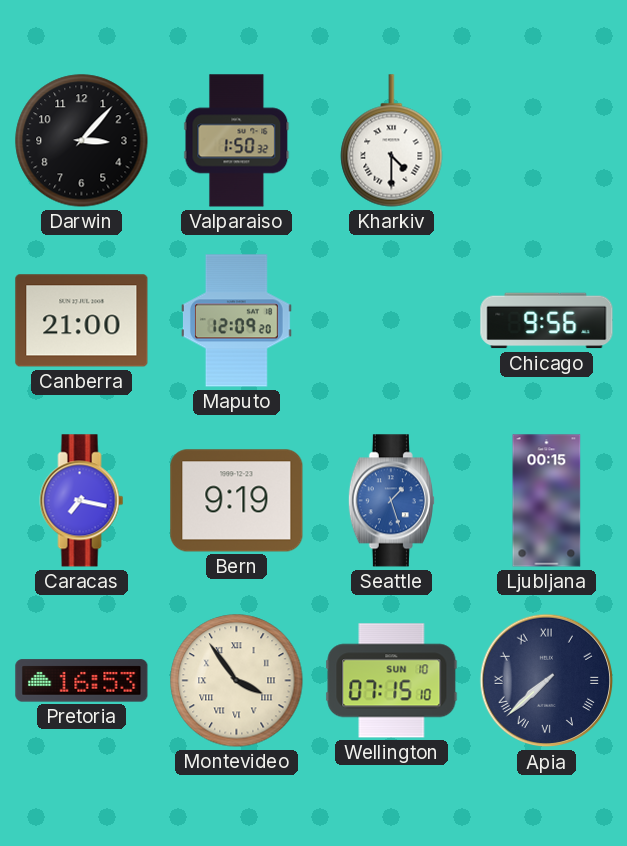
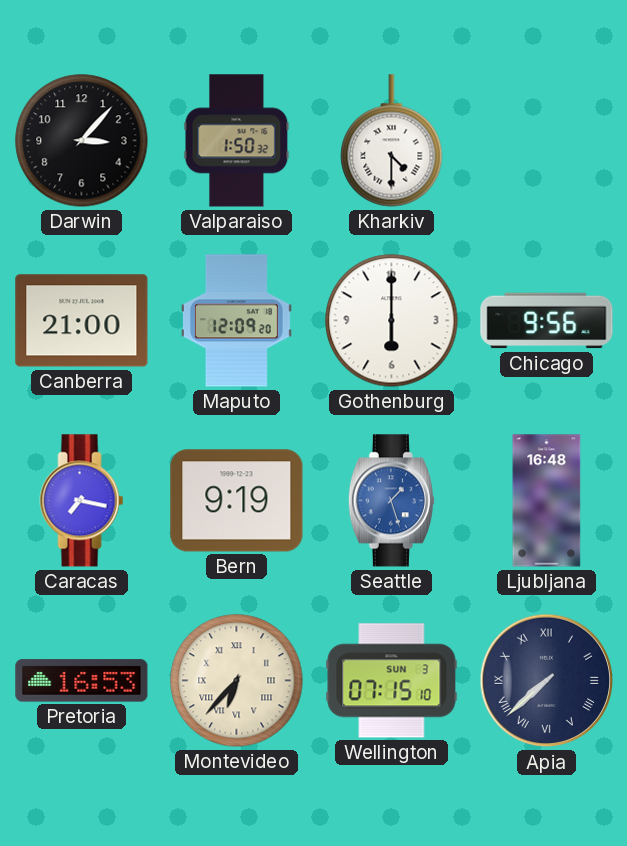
Gothenburg: none -> 6:00 (392, 321)
Ljubljana: 00:15 -> 16:48 (547, 501)
Montevideo: 3:54 -> 6:37 (237, 681)
Wellington date: SUN 10 -> SUN 3 (392, 681)
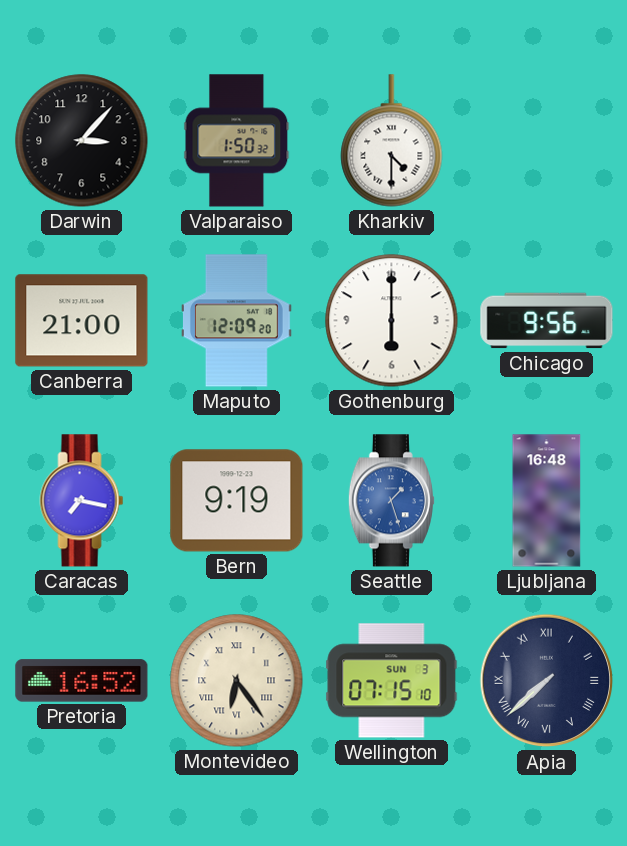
Pretoria: 16:53 -> 16:52 (82, 681)
Montevideo: 6:37 -> 6:24 (237, 681)
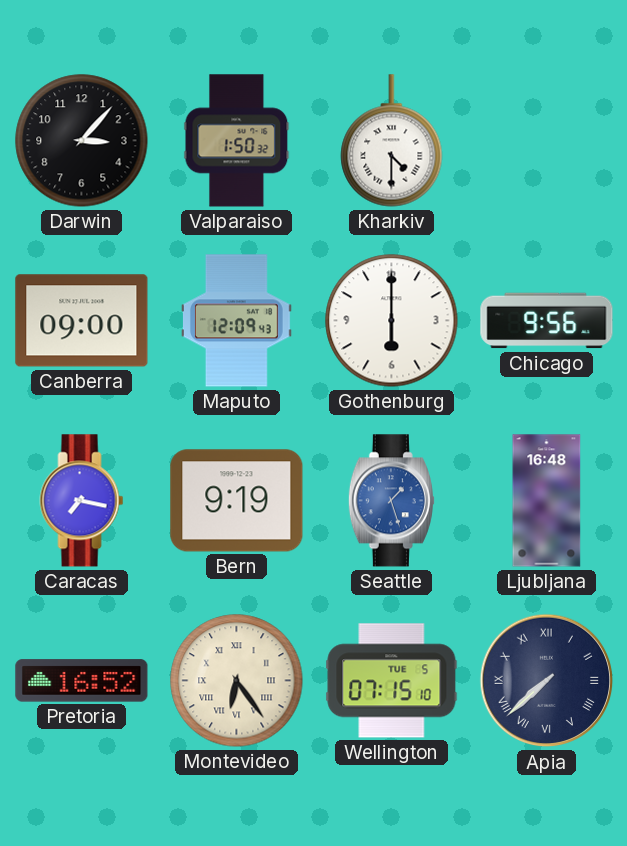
Canberra: 21:00 -> 09:00 (82, 321)
Maputo: 12:09:20 -> 12:09:43 (237, 321)
Wellington date: SUN 3 -> TUE 5 (392, 681)
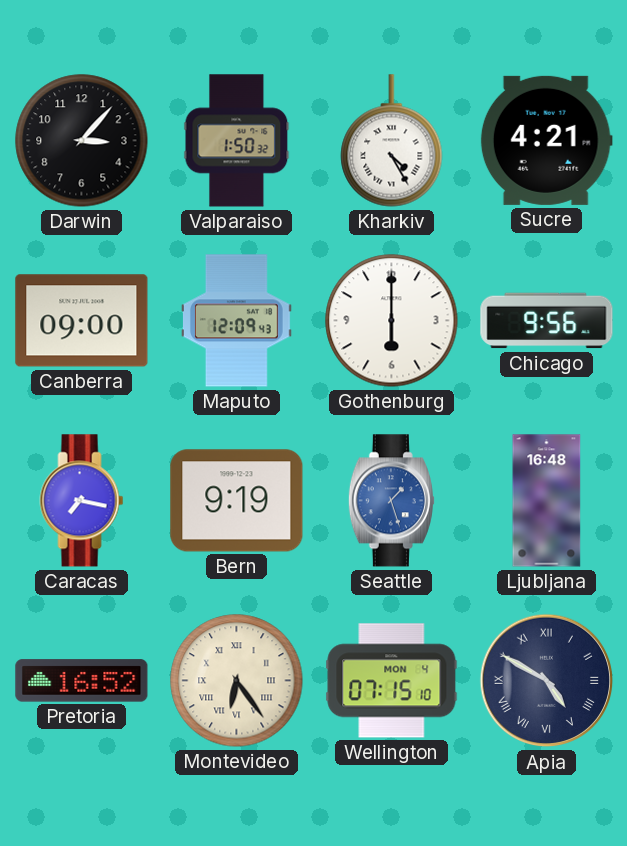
Kharkiv: 4:30 -> 4:25 (392, 141)
Sucre: none -> 4:21 (546, 140)
Wellington date: TUE 5 -> MON 4 (392, 681)
Apia: 7:38 -> 4:50 (547, 681)
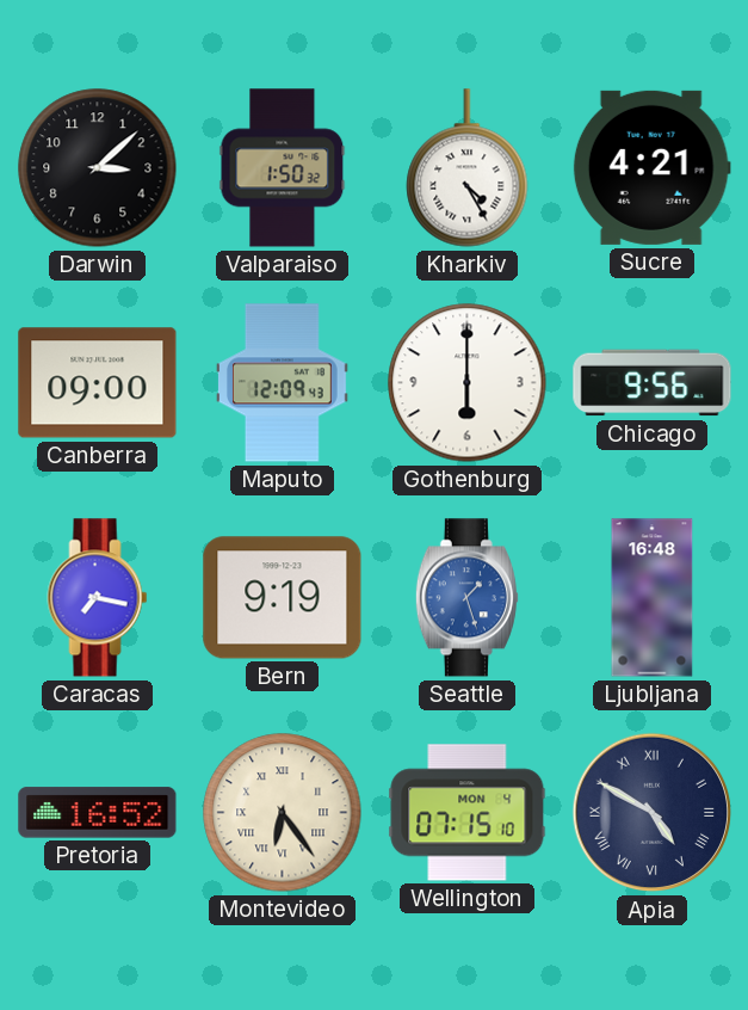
Darwin: 3:07 -> 3:08 (98, 168)
